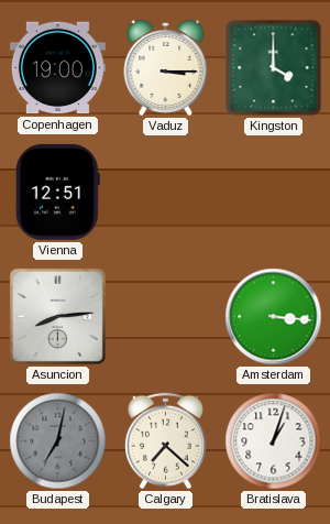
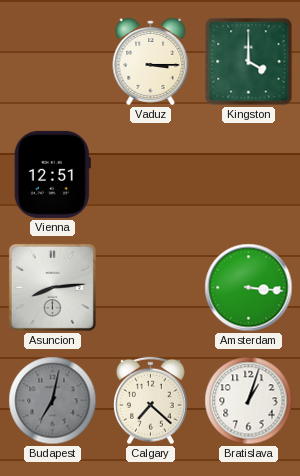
Copenhagen: 19:00 -> none (57, 68)
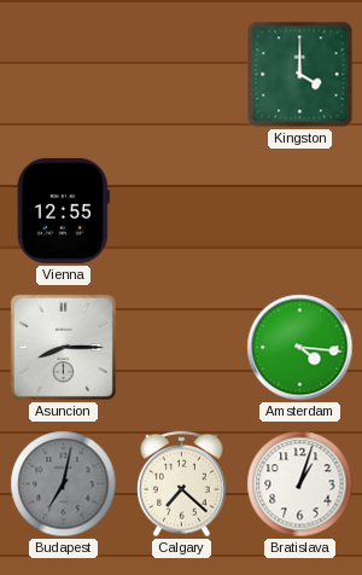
Vaduz: 3:15 -> none (151, 62)
Vienna: 12:51 -> 12:55 (63, 210)
Asuncion: 8:14 -> 8:15 (63, 347)
Amsterdam: 3:16 -> 4:16 (300, 348)
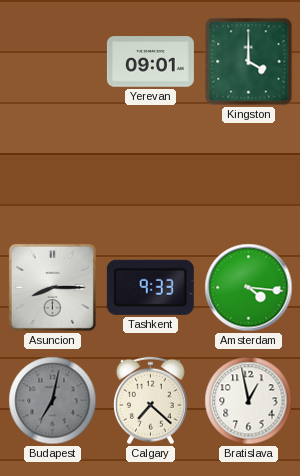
Yerevan: none -> 09:01 (150, 62)
Vienna: 12:55 -> none (63, 210)
Tashkent: none -> 9:33 (150, 287)
Bratislava: 1:03 -> 12:58 (249, 401)
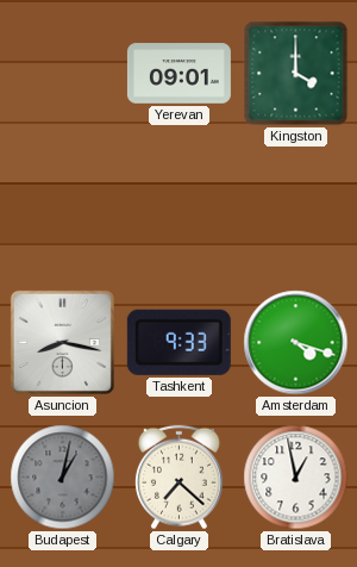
Asuncion: 8:15 -> 8:17 (62, 342)
Amsterdam: 4:16 -> 4:18 (296, 343)
Budapest: 7:02 -> 1:02 (63, 478)
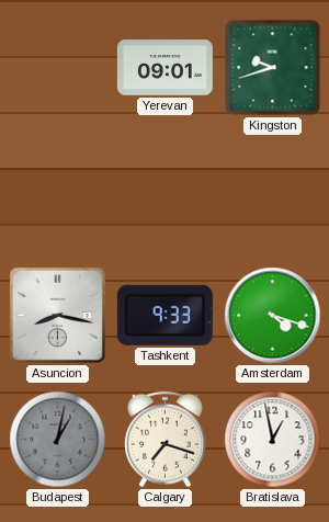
Kingston: 4:00 -> 9:42 (273, 68)
Calgary: 7:22 -> 7:18 (166, 440)
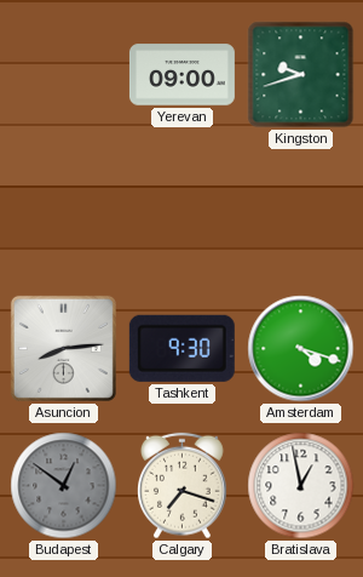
Yerevan: 09:01 -> 09:00 (181, 75)
Asuncion: 8:17 -> 8:14 (63, 348)
Tashkent: 9:33 -> 9:30 (181, 348)
Budapest: 1:02 -> 12:51 (64, 486)
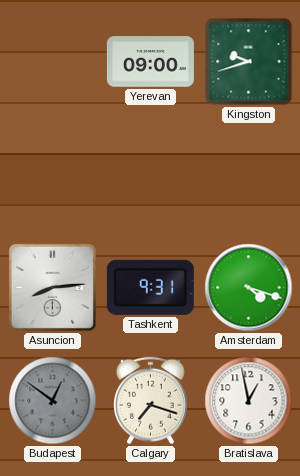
Tashkent: 9:30 -> 9:31 (150, 287)
